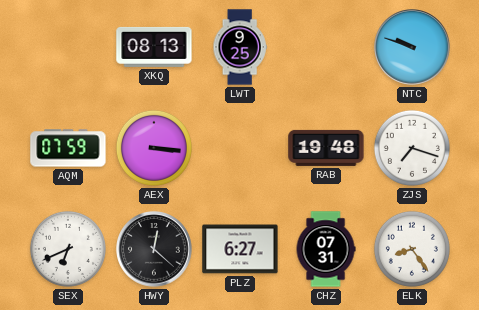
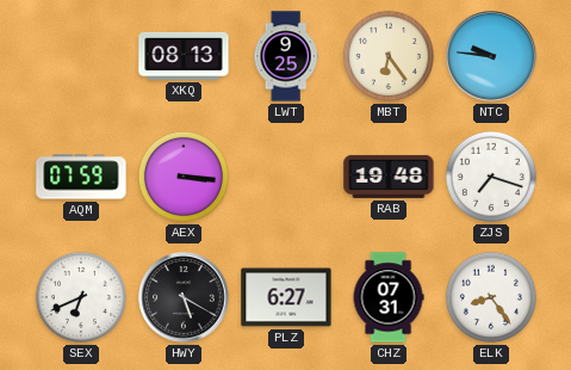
MBT: none -> 6:24 (389, 56)
NTC: 9:48 -> 9:46 (491, 56)
HWY: 12:22 -> 5:20 (184, 297)
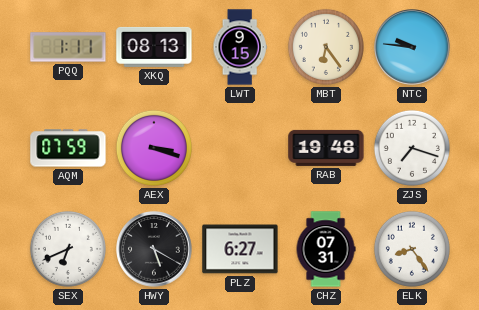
PQQ: none -> 1:11 (68, 47)
LWT: 9:25 -> 9:15 (240, 47)
AEX: 3:16 -> 3:18 (154, 148)
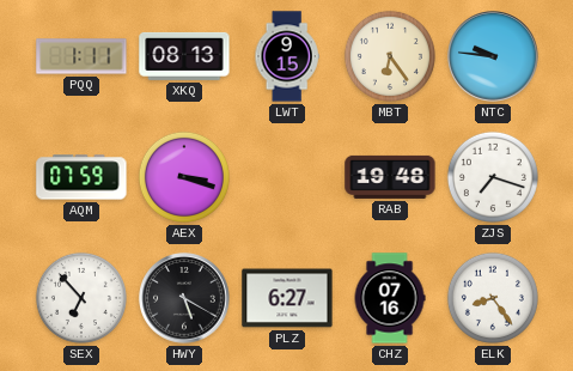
SEX: 6:41 -> 6:53 (81, 298)
CHZ: 07:31 -> 07:16 (390, 298)
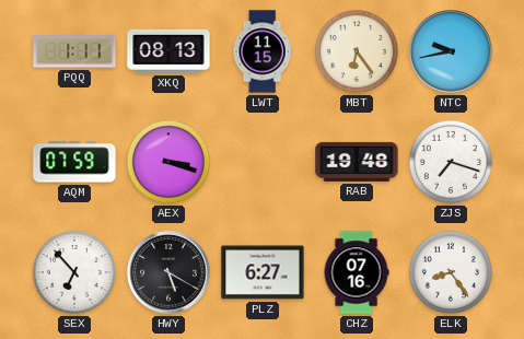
LWT: 9:15 -> 11:15 (263, 51)
NTC: 9:46 -> 9:43 (451, 51)
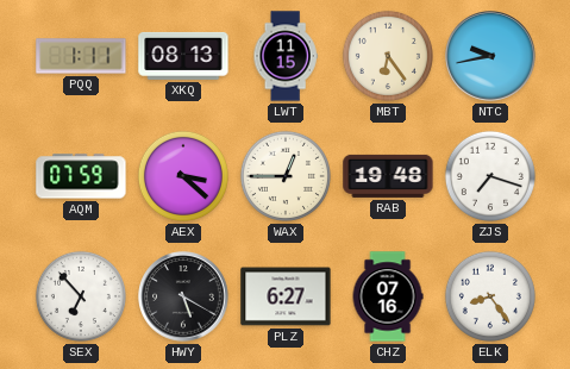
AEX: 3:18 -> 3:22 (183, 176)
WAX: none -> 12:45 (286, 176)
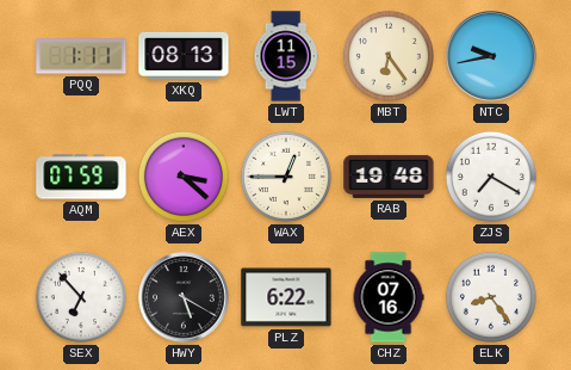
ZJS: 7:18 -> 7:20 (491, 177)
PLZ: 6:27 -> 6:22 (286, 297)
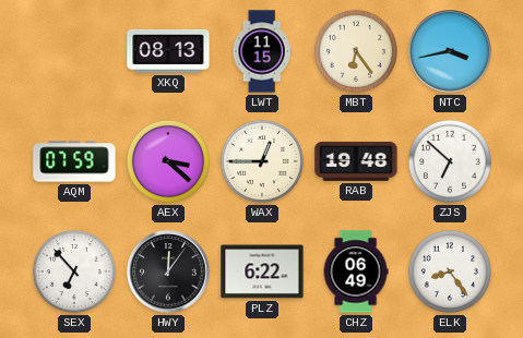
PQQ: 1:11 -> none (81, 56)
NTC: 9:43 -> 3:43 (450, 51)
ZJS: 7:20 -> 6:52 (450, 161)
HWY: 5:20 -> 12:06 (168, 271)
CHZ: 07:16 -> 06:49 (356, 271)
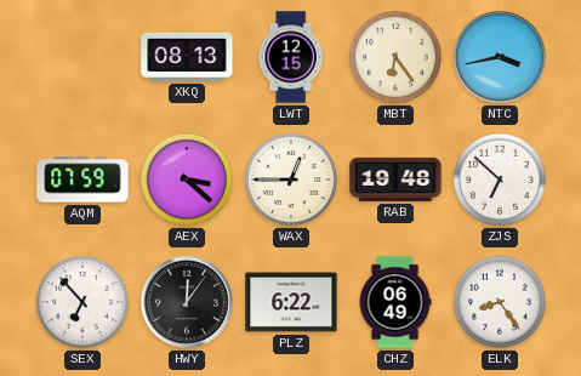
LWT: 11:15 -> 12:15 (291, 57)
